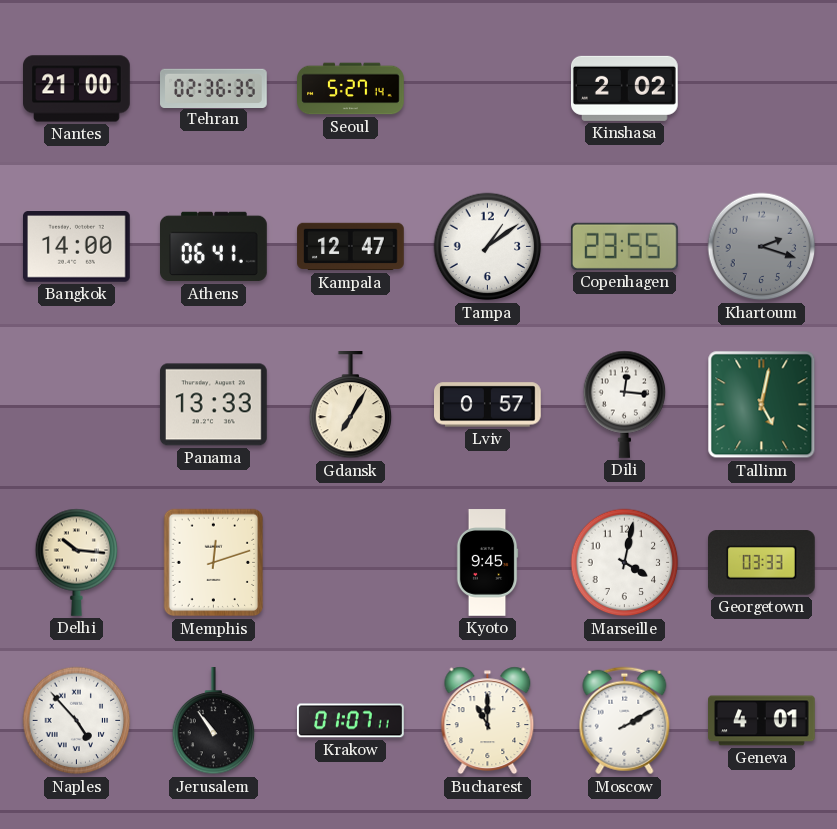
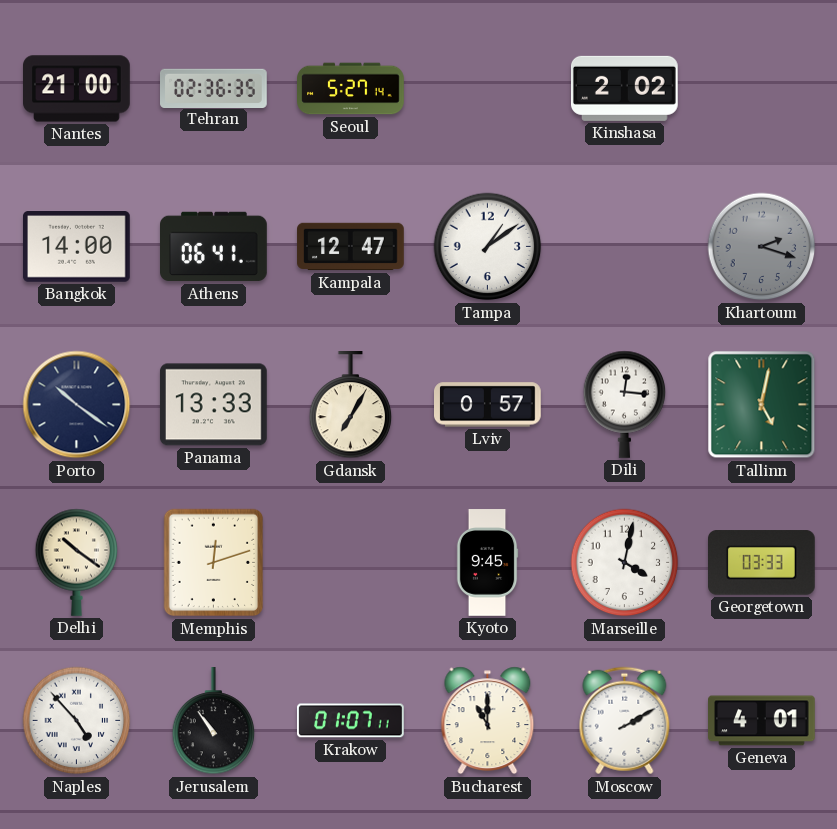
Copenhagen: 23:55 -> none (624, 246)
Porto: none -> 10:21 (77, 405)
Delhi: 10:16 -> 10:21 (77, 562)
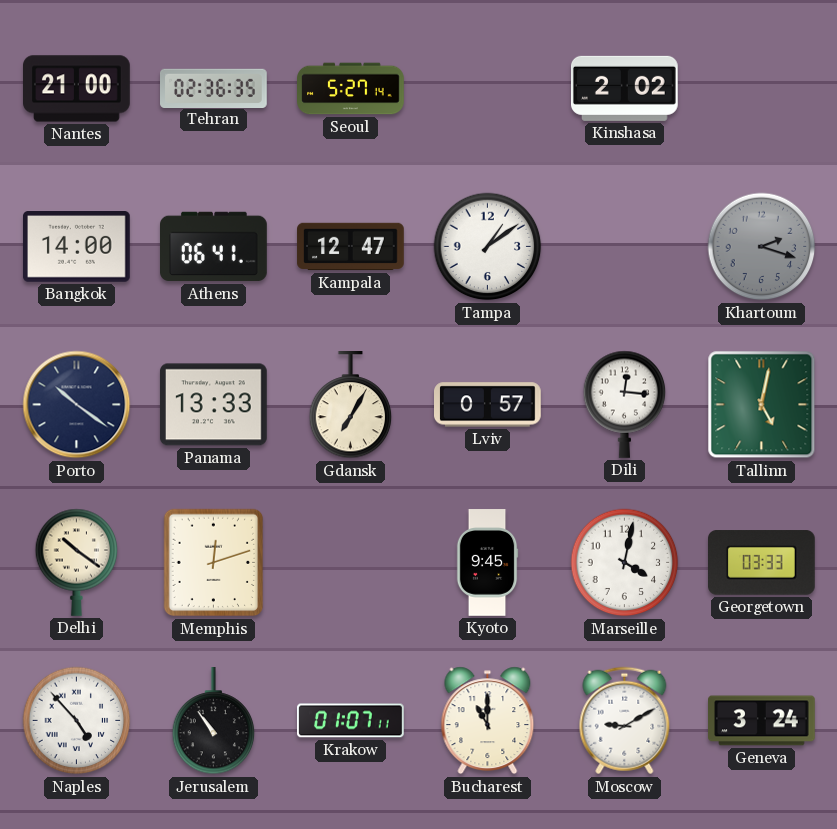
Moscow: 2:10 -> 9:10 (625, 721)
Geneva: 4:01 -> 3:24 (762, 721)
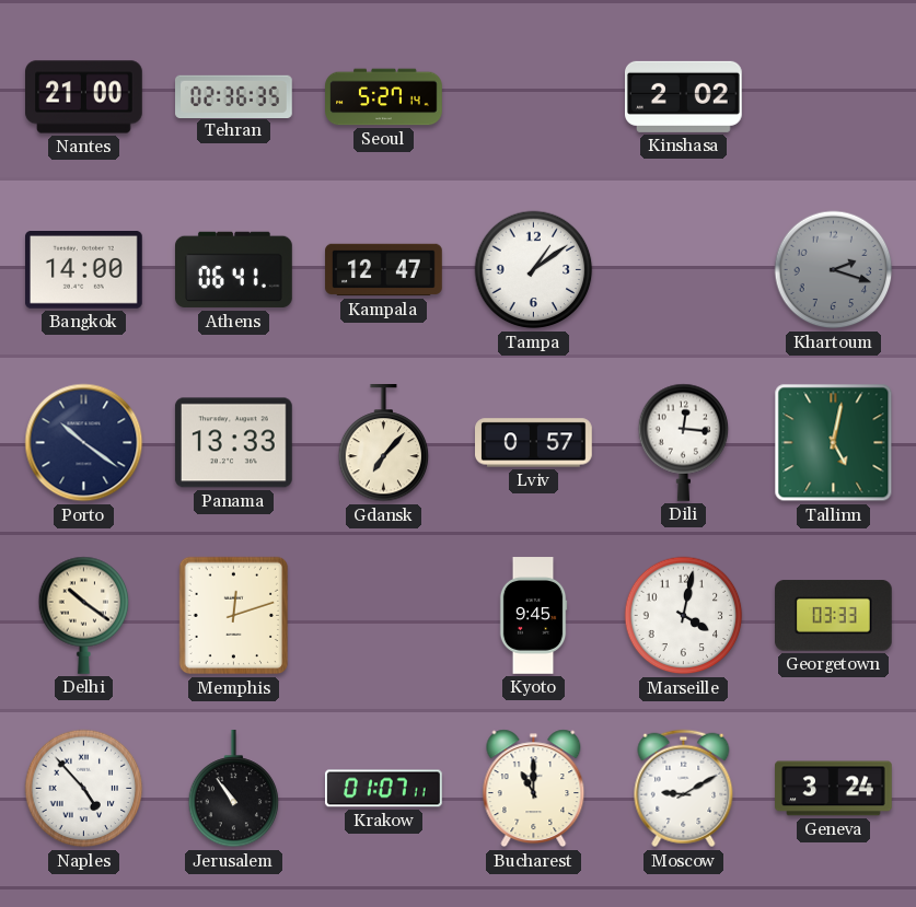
Gdansk: 7:05 -> 7:07 (384, 444)
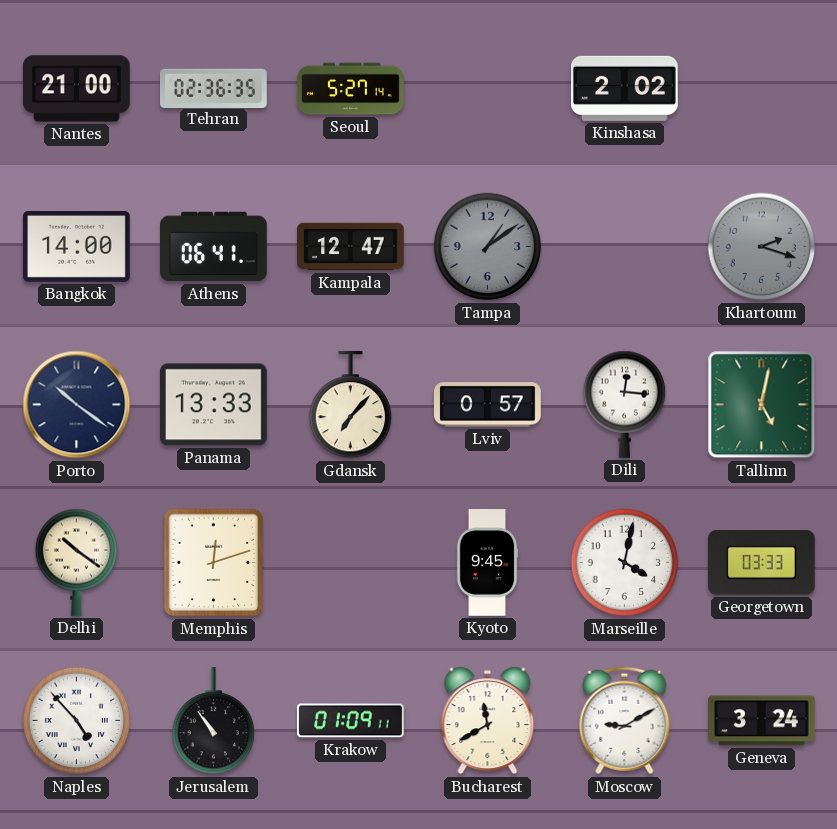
Tampa dial: white -> grey (488, 247)
Krakow: 01:07 -> 01:09 (351, 721)
Bucharest: 11:00 -> 11:40 (488, 721)
